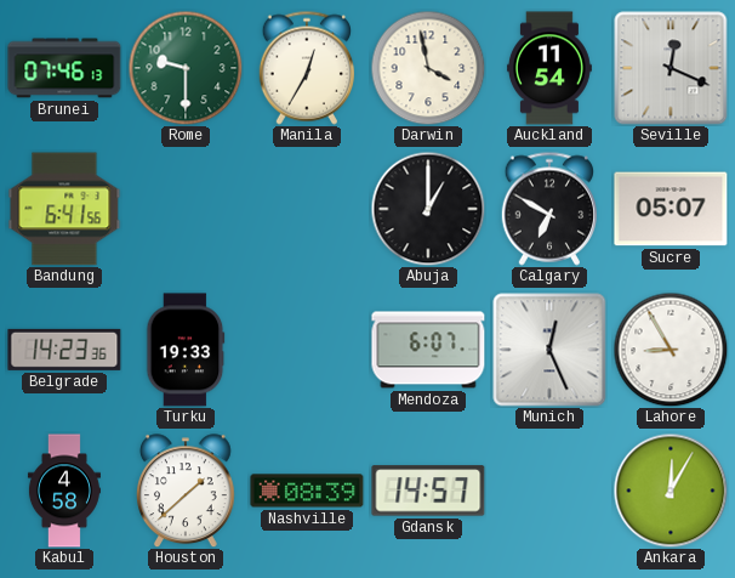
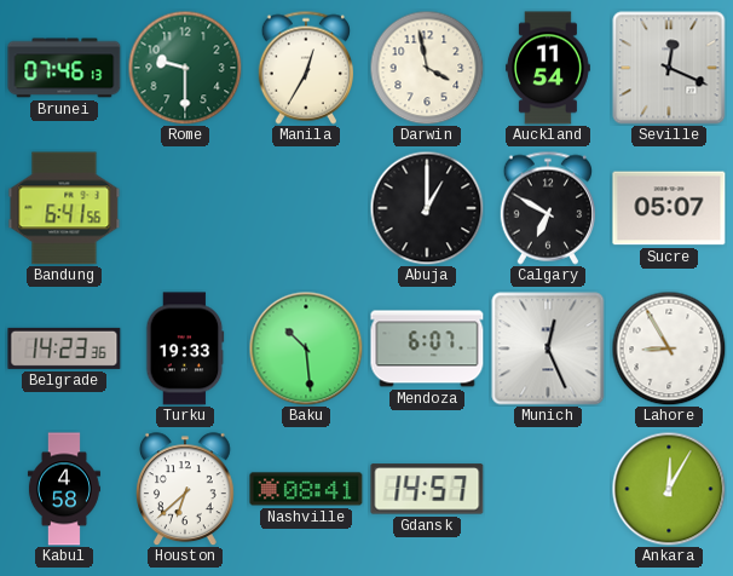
Baku: none -> 10:29 (306, 349)
Houston: 1:38 -> 6:38 (186, 489)
Nashville: 08:39 -> 08:41 (306, 489)
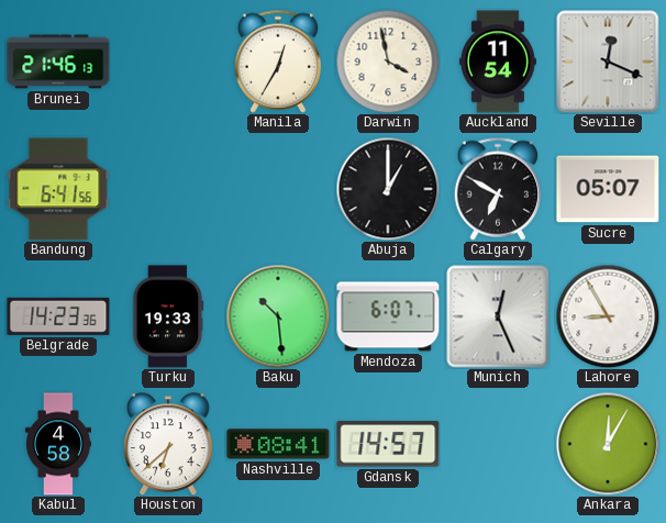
Brunei: 07:46 -> 21:46 (58, 62)
Rome: 9:30 -> none (185, 68)
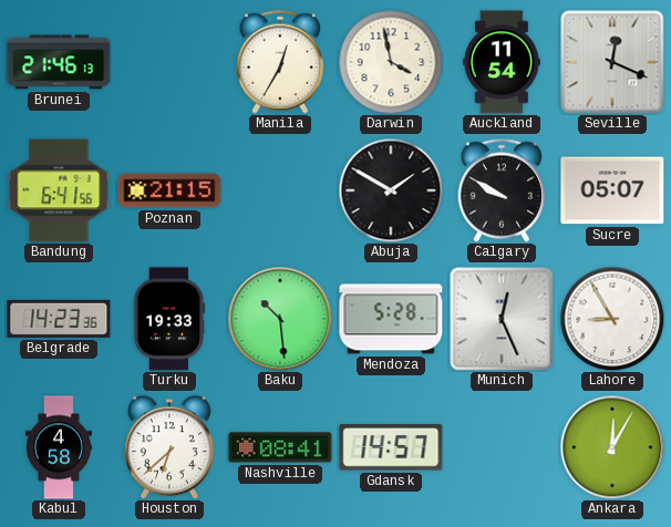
Poznan: none -> 21:15 (169, 190)
Abuja: 1:00 -> 1:50 (391, 190)
Calgary: 6:50 -> 9:50 (500, 190)
Mendoza: 6:07 -> 5:28 (391, 319)
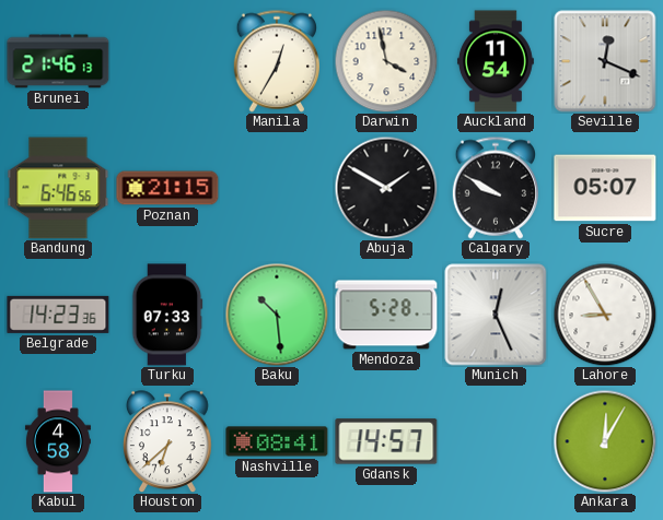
Bandung: 6:41 -> 6:46 (58, 188)
Turku: 19:33 -> 07:33 (167, 315)
